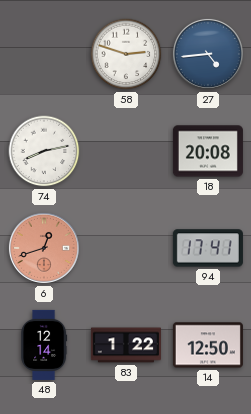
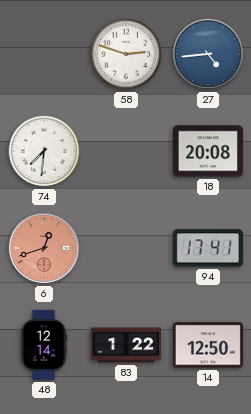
74: 8:13 -> 7:31 (44, 151)
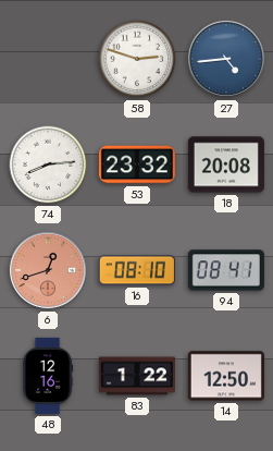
74: 7:31 -> 8:14 (48, 164)
53: none -> 23:32 (137, 164)
16: none -> 08:10 (137, 270)
94: 17:41 -> 08:41 (226, 270)
48: 12:14 -> 12:16 (48, 376)
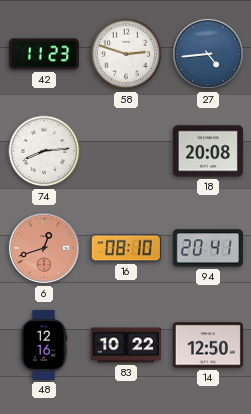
42: none -> 11:23 (44, 54)
53: 23:32 -> none (137, 164)
94: 08:41 -> 20:41 (208, 248)
83: 1:22 -> 10:22 (126, 345)
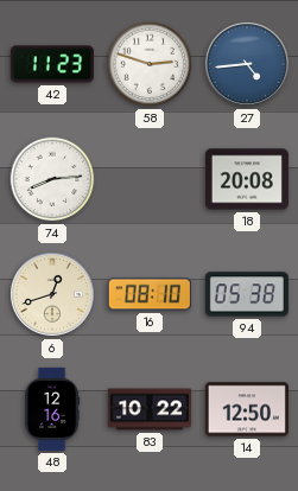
6 dial: salmon -> cream (52, 294)
94: 20:41 -> 05:38 (247, 294)
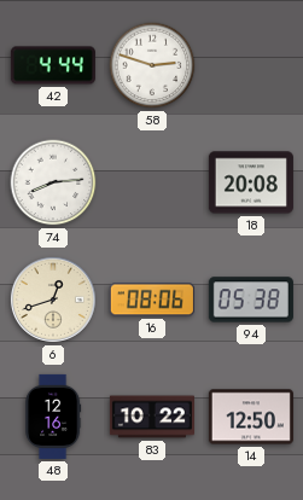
42: 11:23 -> 4:44 (53, 65)
27: 4:44 -> none (247, 64)
16: 08:10 -> 08:06 (152, 300)
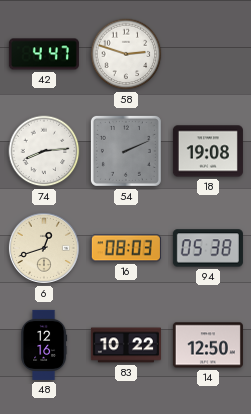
42: 4:44 -> 4:47 (44, 54)
54: none -> 2:11 (126, 151)
18: 20:08 -> 19:08 (208, 151)
16: 08:06 -> 08:03 (126, 248)
